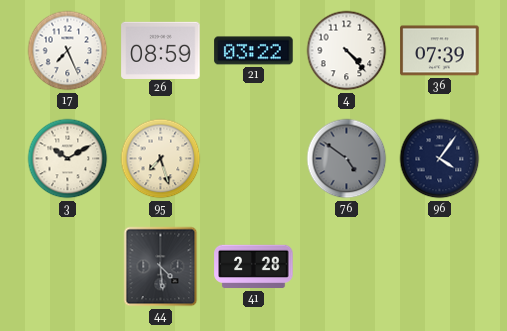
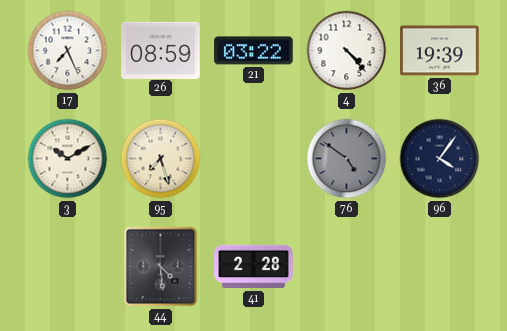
36: 07:39 -> 19:39 (440, 51)
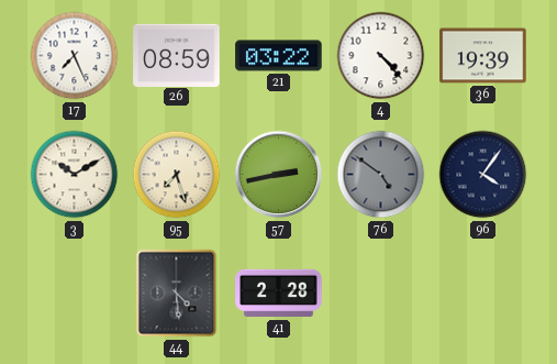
57: none -> 2:43 (279, 175)
